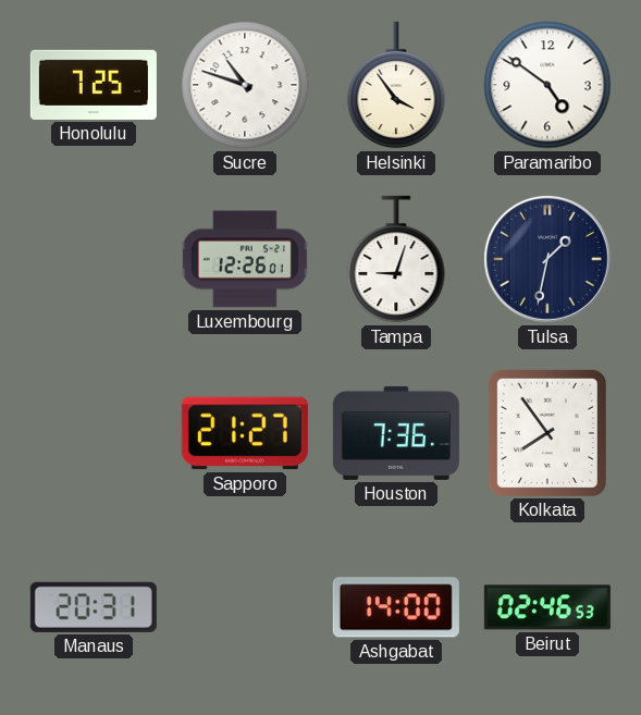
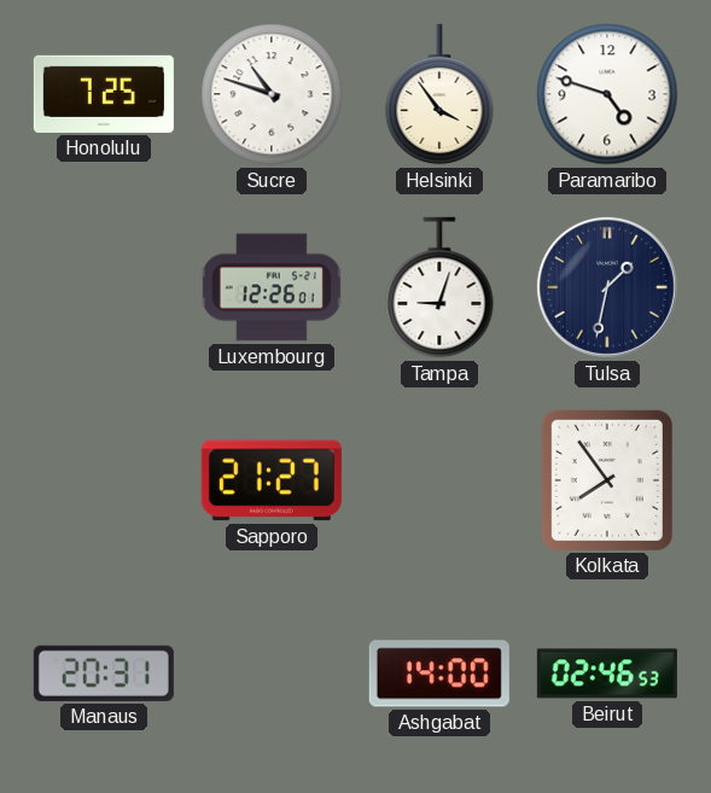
Paramaribo: 4:51 -> 4:48 (607, 94)
Houston: 7:36 -> none (396, 433)
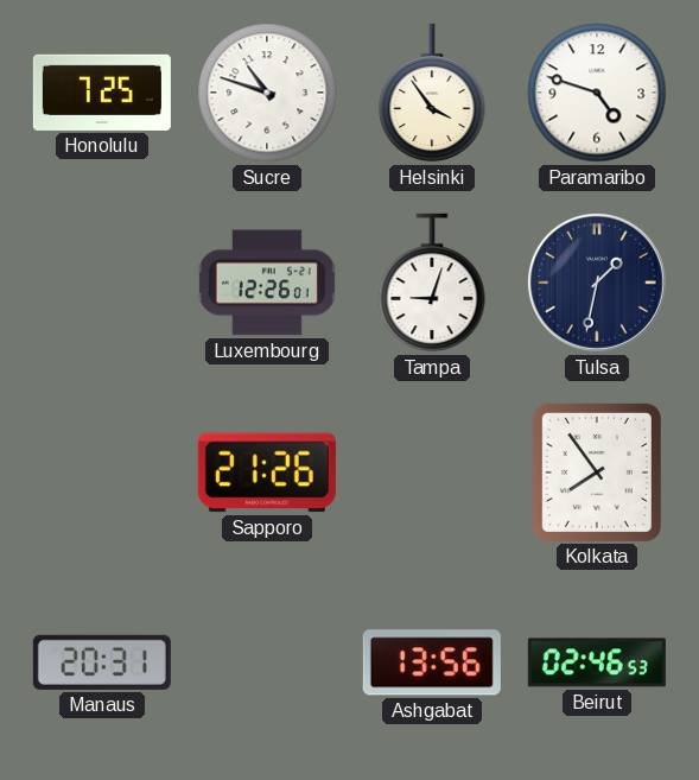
Sapporo: 21:27 -> 21:26 (267, 473)
Ashgabat: 14:00 -> 13:56 (432, 662)
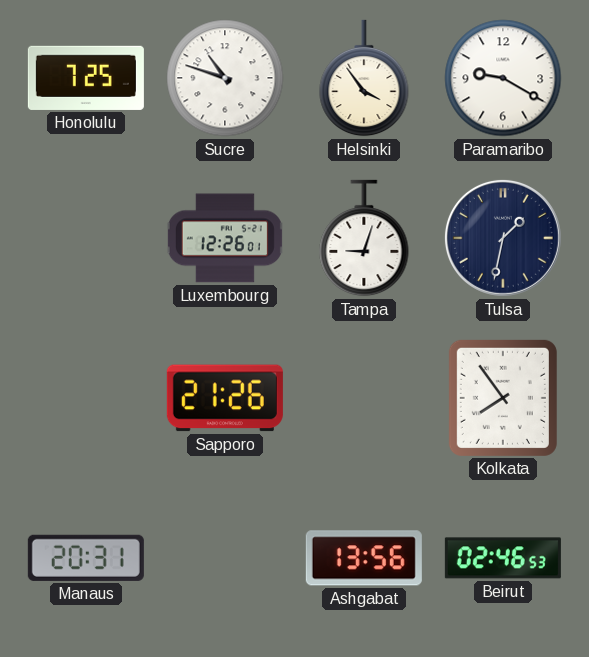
Paramaribo: 4:48 -> 9:20 (503, 78)
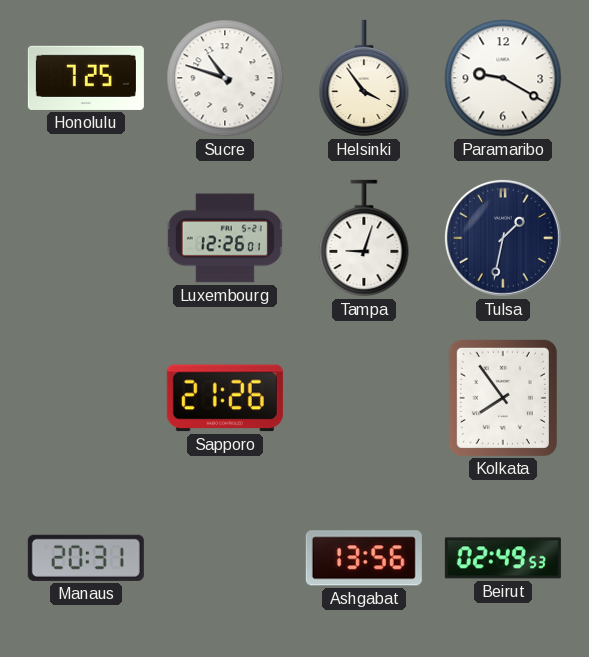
Beirut: 02:46 -> 02:49 (503, 558)
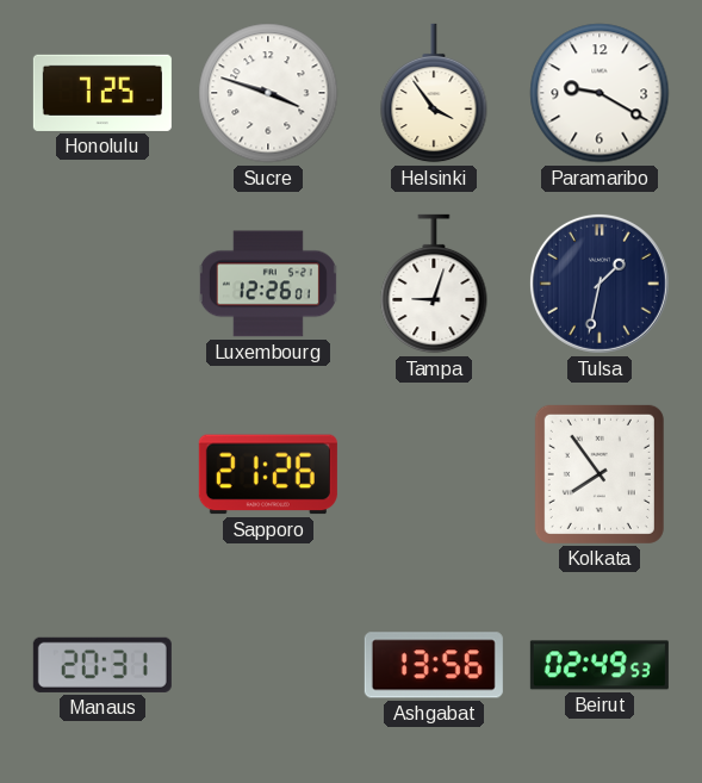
Sucre: 10:48 -> 3:48 (268, 93)
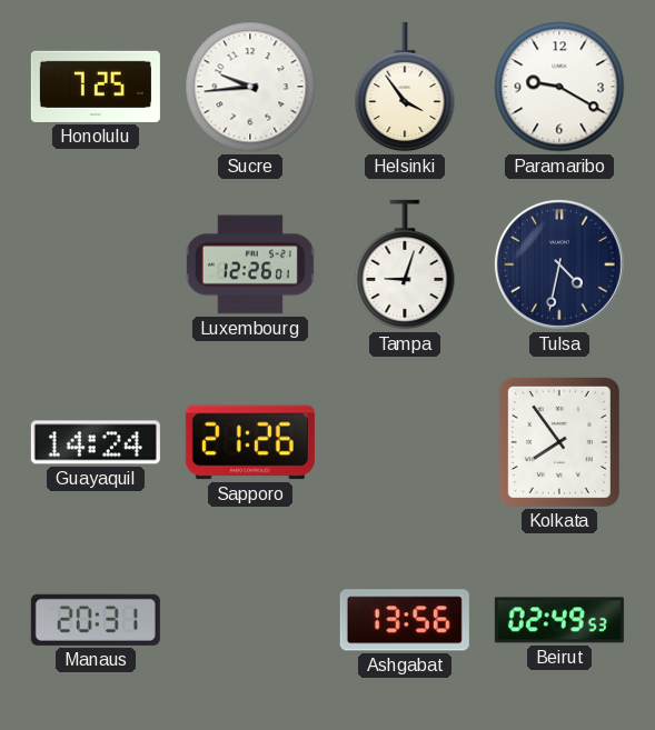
Sucre: 3:48 -> 9:44 (250, 87)
Tulsa: 1:32 -> 4:32 (559, 264)
Guayaquil: none -> 14:24 (96, 442)
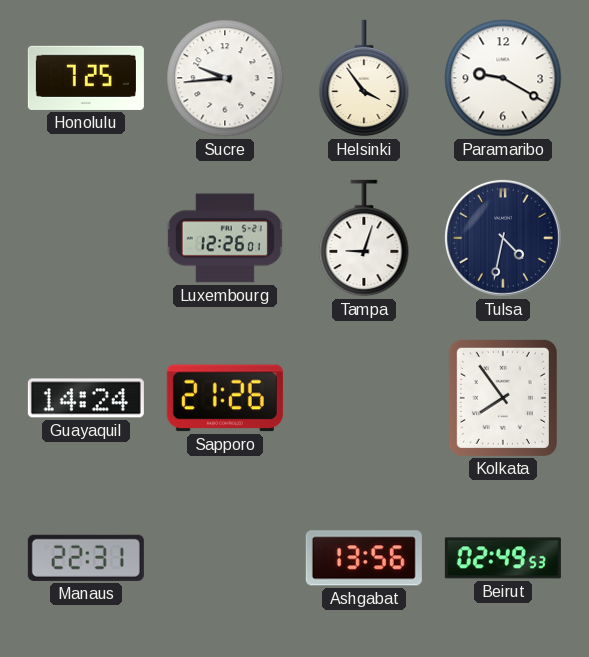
Manaus: 20:31 -> 22:31 (86, 558)
